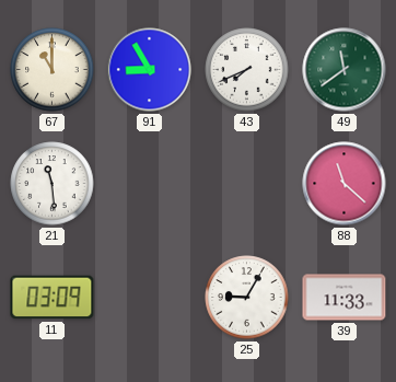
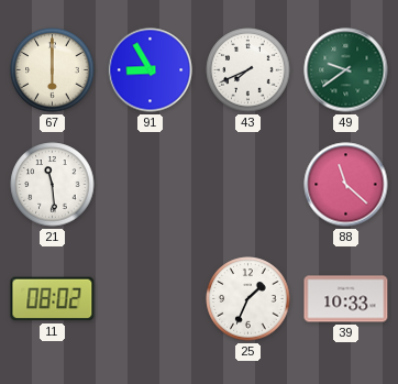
67: 11:00 -> 6:00 (53, 70)
49: 11:39 -> 9:39 (346, 70)
11: 03:09 -> 08:02 (53, 299)
25: 9:05 -> 1:34 (248, 299)
39: 11:33 -> 10:33 (346, 299)
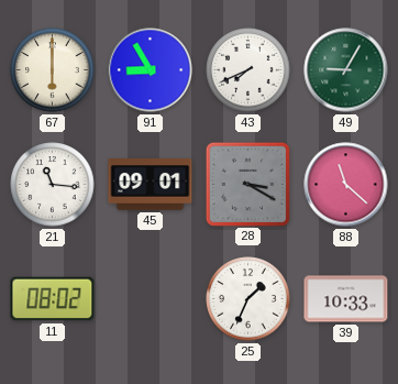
49: 9:39 -> 9:05 (346, 70)
21: 11:29 -> 11:16 (53, 185)
45: none -> 09:01 (151, 185)
28: none -> 3:20 (247, 184)
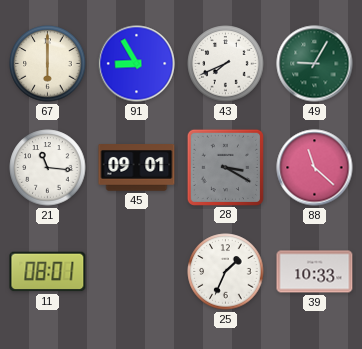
11: 08:02 -> 08:01 (48, 272)
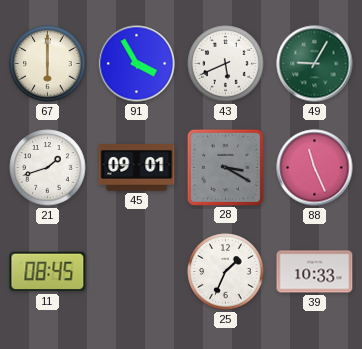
91: 8:55 -> 3:55 (137, 64)
43: 7:41 -> 5:41 (226, 64)
21: 11:16 -> 1:42 (48, 168)
88: 11:22 -> 11:26 (315, 168)
11: 08:01 -> 08:45 (48, 272)
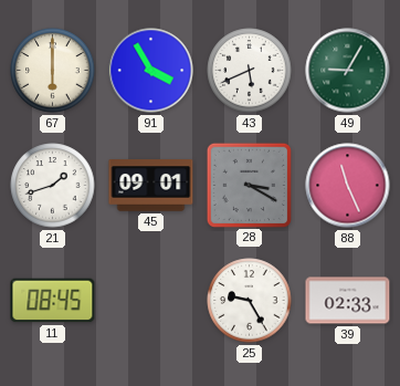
25: 1:34 -> 9:25 (250, 301)
39: 10:33 -> 02:33 (348, 301)
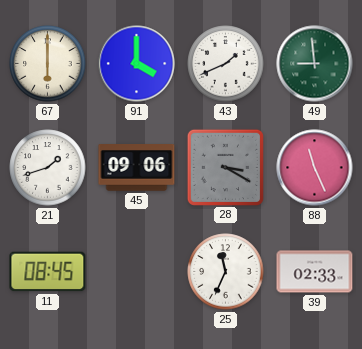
91: 3:55 -> 4:00 (137, 64)
43: 5:41 -> 1:41 (226, 64)
49: 9:05 -> 8:59 (315, 64)
45: 09:01 -> 09:06 (137, 168)
25: 9:25 -> 11:34 (226, 272)
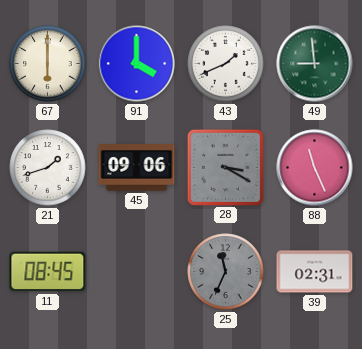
25 dial: white -> grey (226, 272)
39: 02:33 -> 02:31 (315, 272)
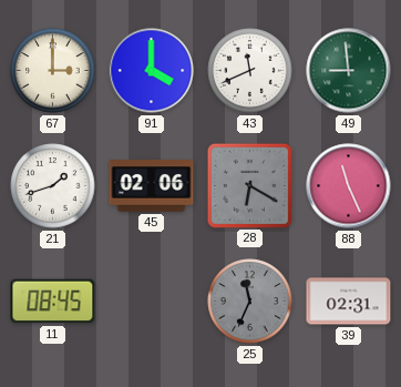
67: 6:00 -> 3:00 (53, 71)
43: 1:41 -> 11:41 (250, 71)
45: 09:06 -> 02:06 (152, 186)
28: 3:20 -> 6:20 (249, 185)
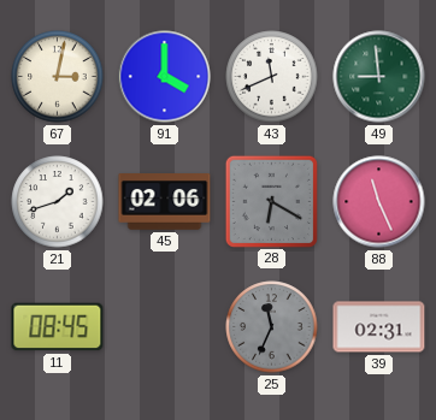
67: 3:00 -> 3:02 (58, 77)
